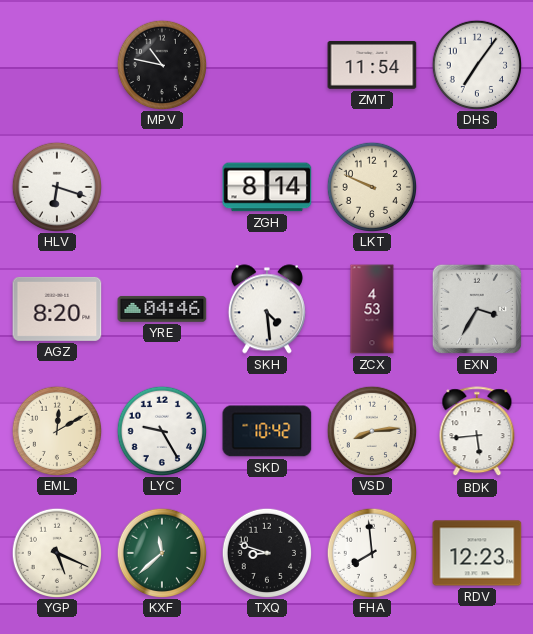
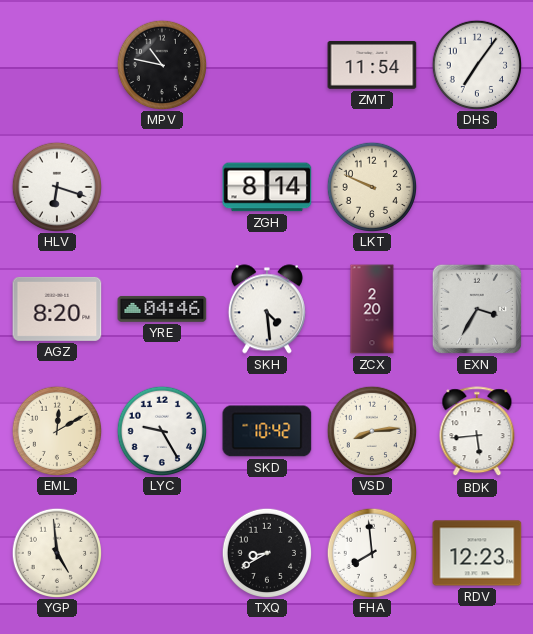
ZCX: 4:53 -> 2:20 (372, 309)
YGP: 5:19 -> 4:59 (56, 552)
KXF: 11:38 -> none (161, 552)
TXQ: 8:48 -> 8:40 (266, 552)
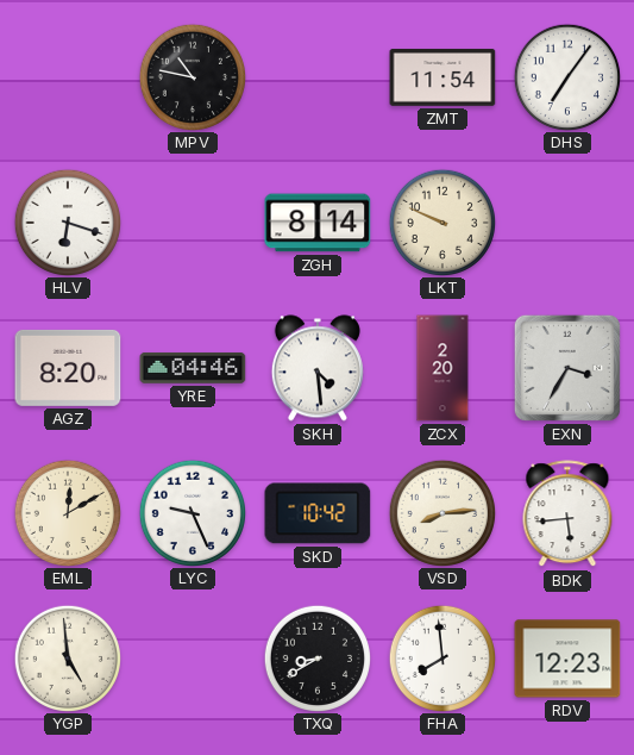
LYC: 9:25 -> 9:26 (192, 512)
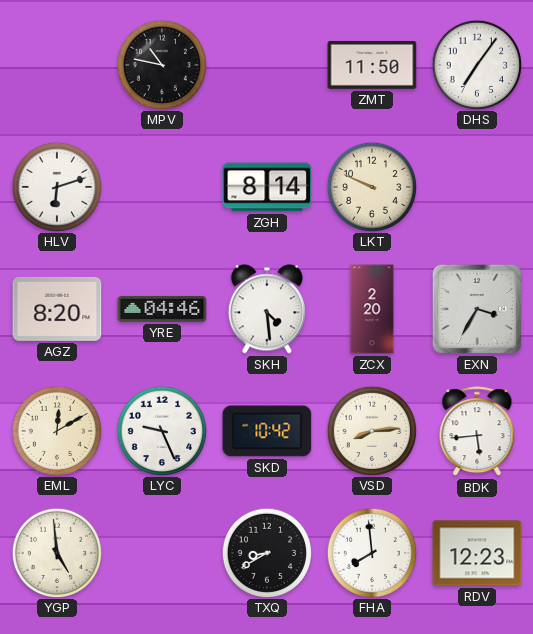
ZMT: 11:54 -> 11:50 (372, 65)
HLV: 6:18 -> 6:12 (56, 186)
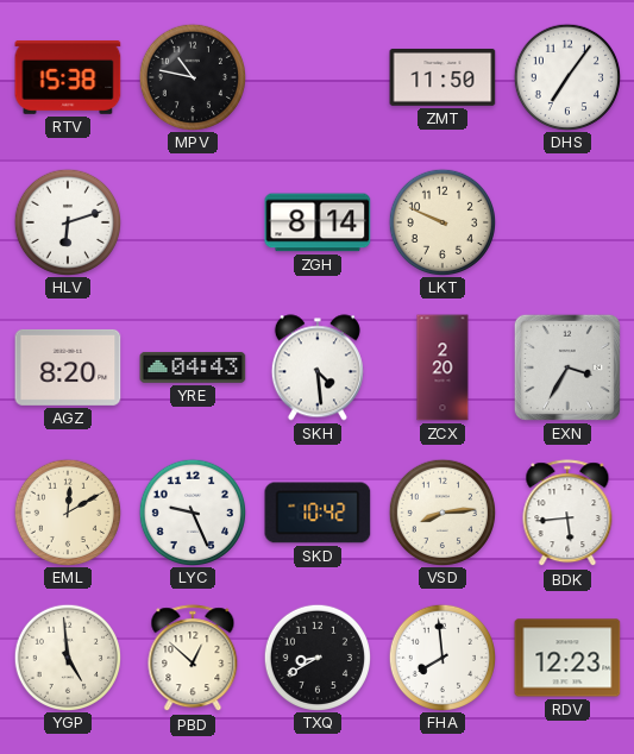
RTV: none -> 15:38 (68, 77)
YRE: 04:46 -> 04:43 (193, 367)
PBD: none -> 12:52 (193, 659)
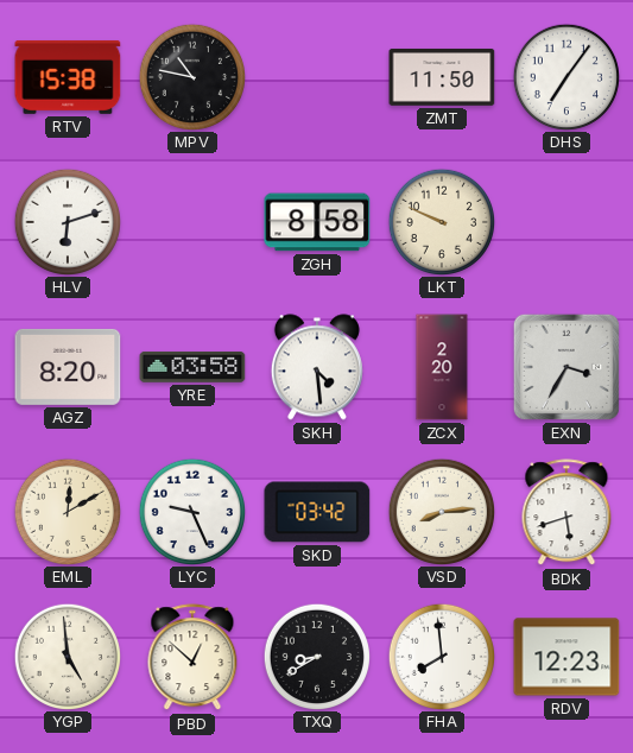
ZGH: 8:14 -> 8:58 (317, 222)
YRE: 04:43 -> 03:58 (192, 367)
SKD: 10:42 -> 03:42 (317, 512)
BDK: 5:44 -> 5:42 (566, 513)
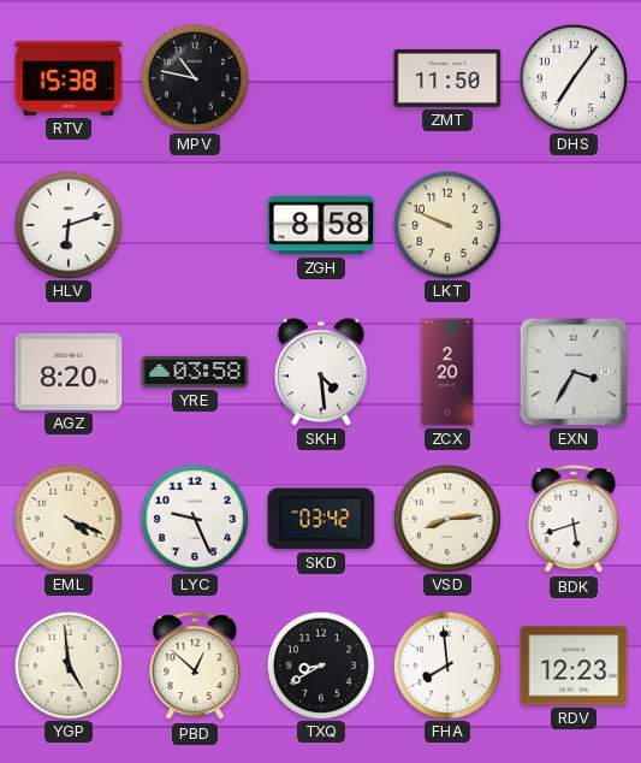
EML: 12:10 -> 4:19 (67, 517)
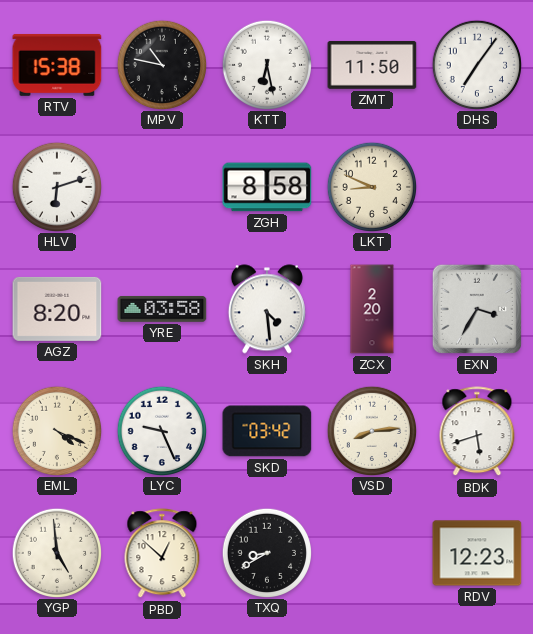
KTT: none -> 6:28 (266, 64)
LKT: 9:49 -> 8:49 (371, 186)
FHA: 7:59 -> none (446, 664)
